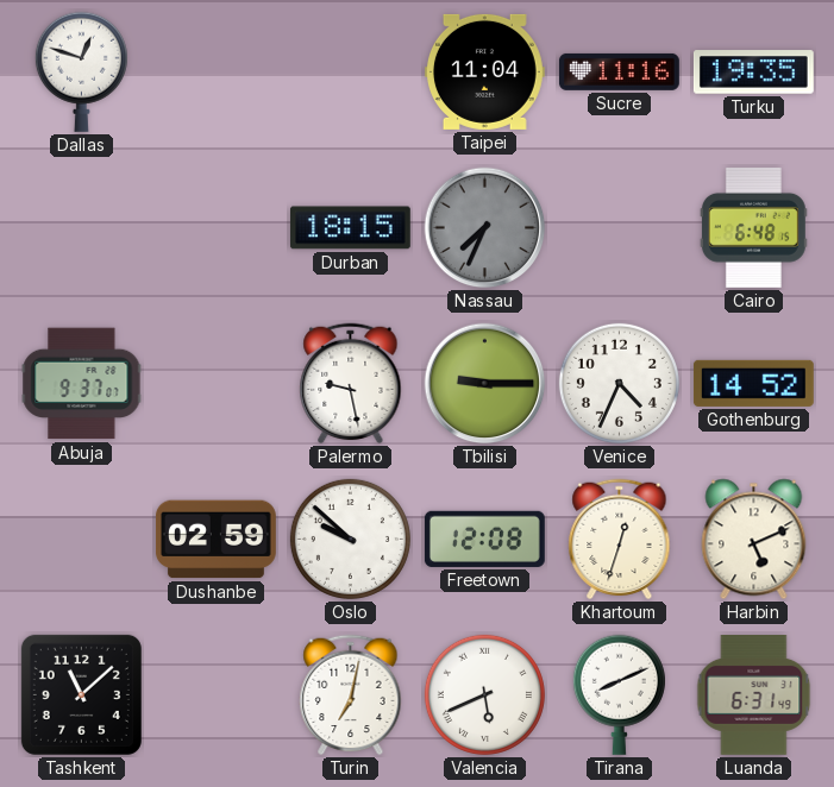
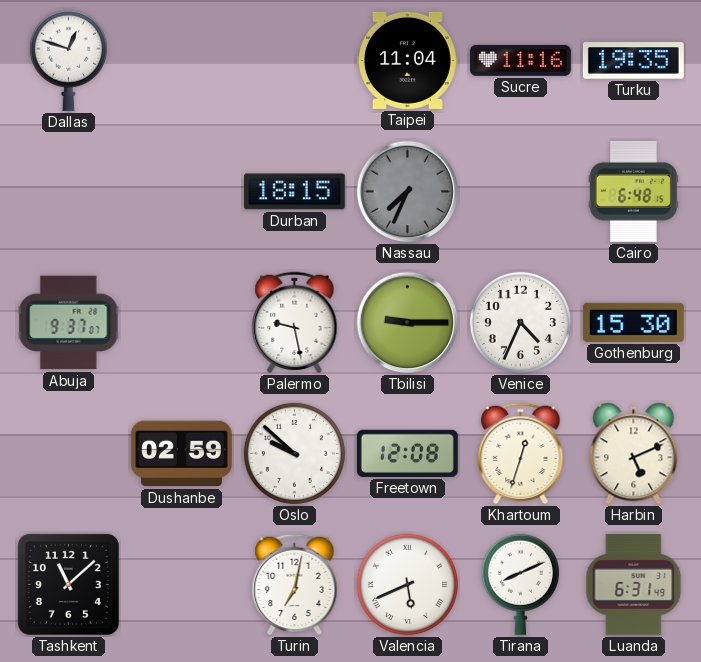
Gothenburg: 14:52 -> 15:30 (633, 322)
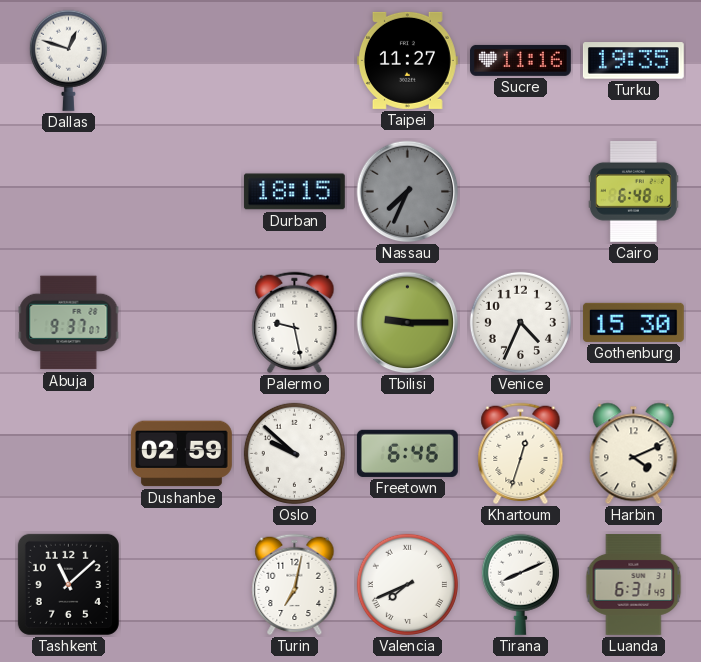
Taipei: 11:04 -> 11:27 (407, 60)
Freetown: 12:08 -> 6:46 (407, 453)
Harbin: 5:11 -> 4:11 (634, 454)
Valencia: 5:41 -> 7:41 (407, 584)
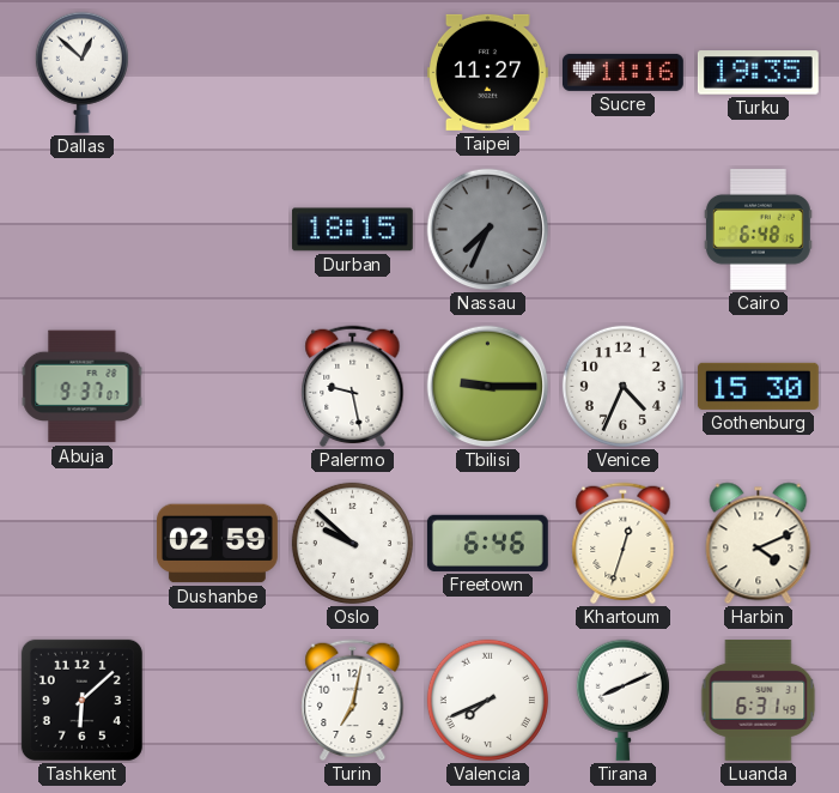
Dallas: 12:48 -> 12:52 (81, 72)
Tashkent: 11:08 -> 6:08 (81, 700)
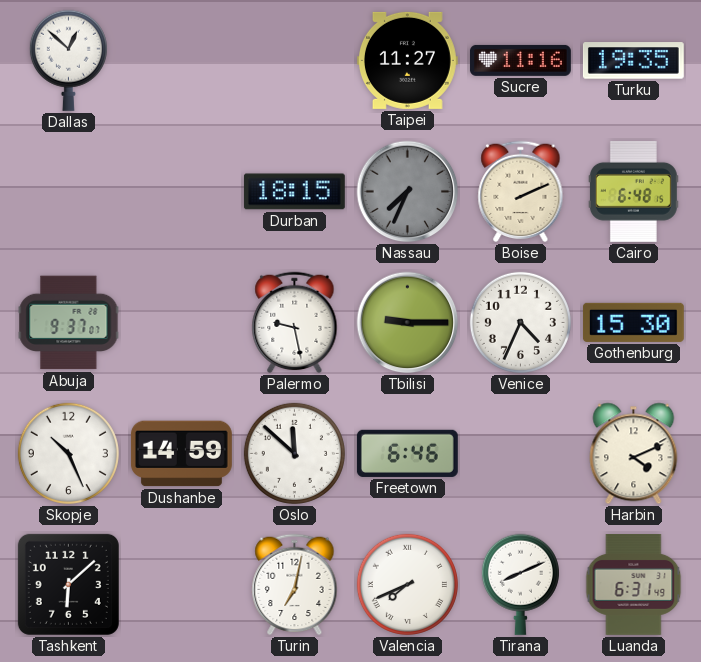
Boise: none -> 2:11 (521, 192)
Skopje: none -> 10:26 (68, 453)
Dushanbe: 02:59 -> 14:59 (181, 454)
Oslo: 9:52 -> 11:52 (294, 453)
Khartoum: 12:33 -> none (624, 544)
